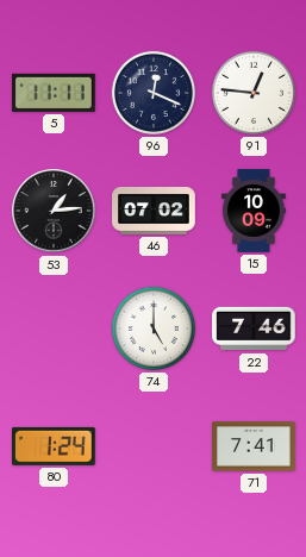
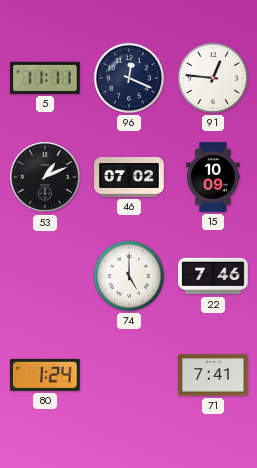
53: 1:14 -> 1:11 (45, 177)
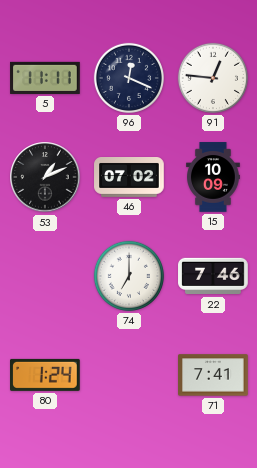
74: 5:00 -> 7:00 (129, 276)
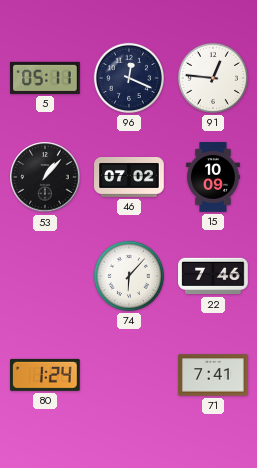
5: 11:11 -> 05:11 (45, 78)
53: 1:11 -> 1:07 (45, 177)
74: 7:00 -> 6:07 (129, 276)
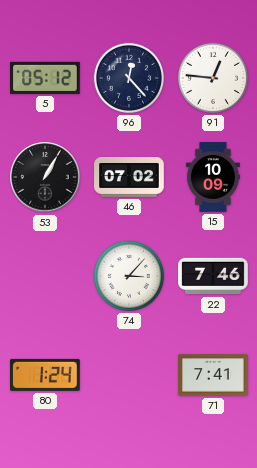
5: 05:11 -> 05:12 (45, 78)
96: 12:19 -> 12:23 (129, 78)
53: 1:07 -> 1:05 (45, 177)
74: 6:07 -> 3:07 (129, 276)
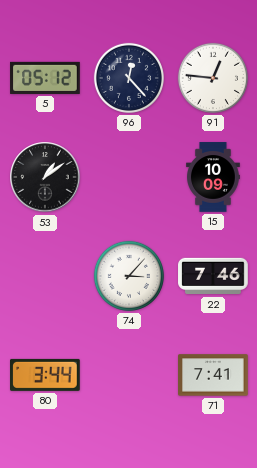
53: 1:05 -> 1:09 (45, 177)
46: 07:02 -> none (129, 178)
80: 1:24 -> 3:44 (46, 375)
